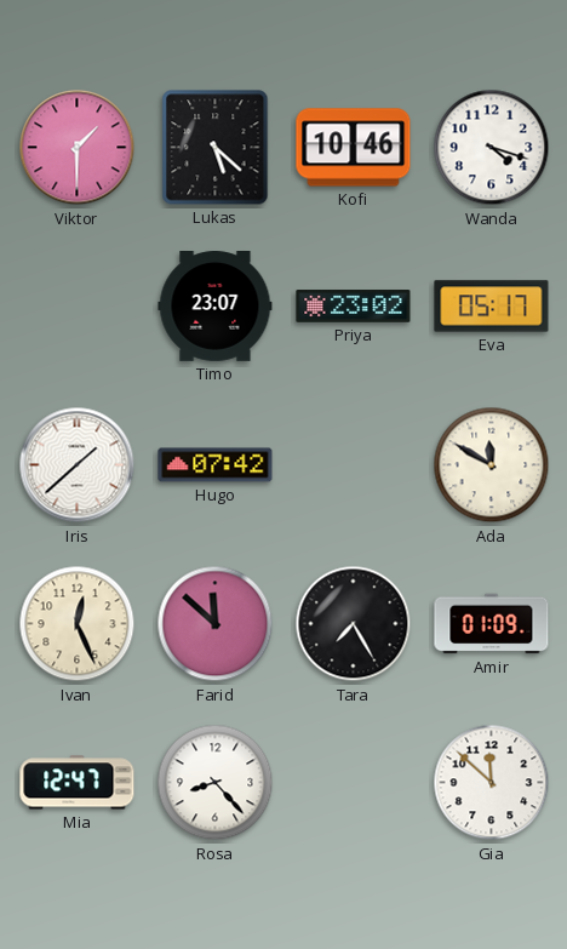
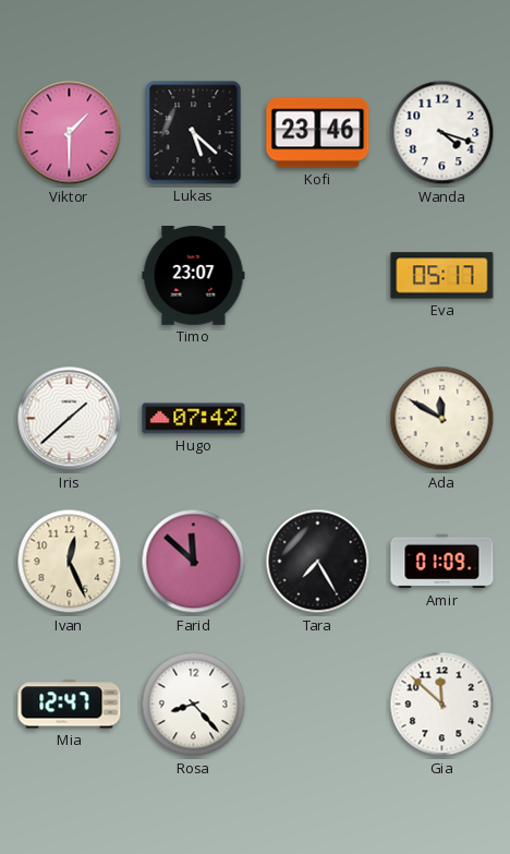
Kofi: 10:46 -> 23:46 (318, 133)
Priya: 23:02 -> none (354, 307)
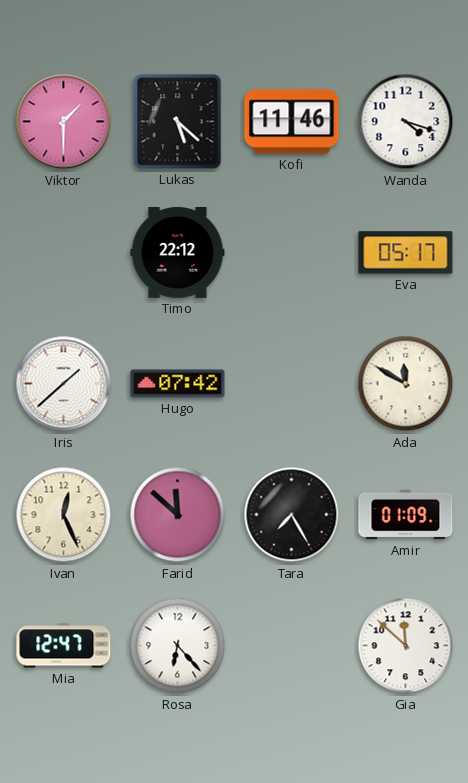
Kofi: 23:46 -> 11:46 (292, 122)
Timo: 23:07 -> 22:12 (178, 253)
Rosa: 8:23 -> 6:23 (178, 646)
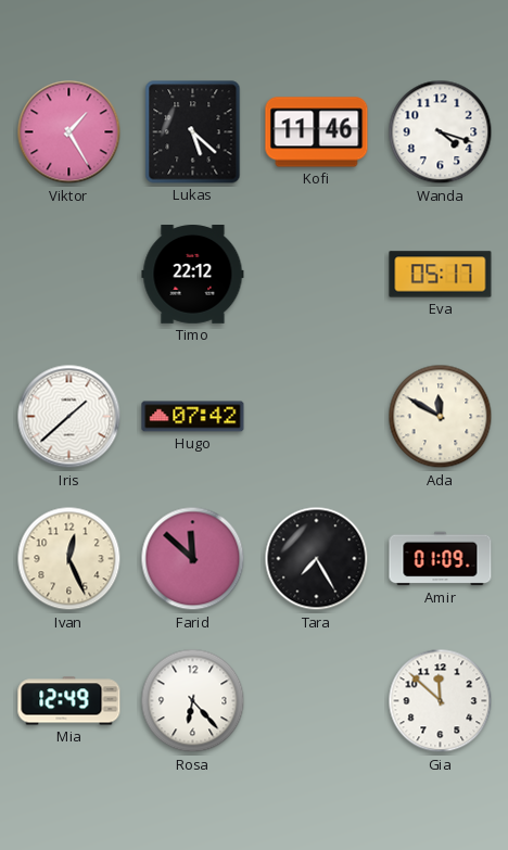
Viktor: 1:30 -> 1:25 (69, 132)
Mia: 12:47 -> 12:49 (69, 701)
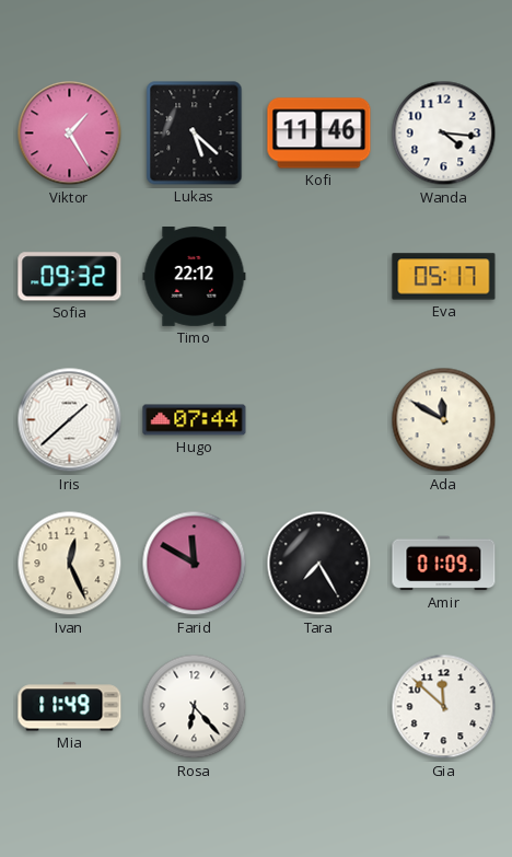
Wanda: 4:18 -> 4:16 (444, 134)
Sofia: none -> 09:32 (70, 277)
Hugo: 07:42 -> 07:44 (195, 420)
Farid: 11:52 -> 11:50 (195, 564)
Mia: 12:49 -> 11:49 (70, 707)
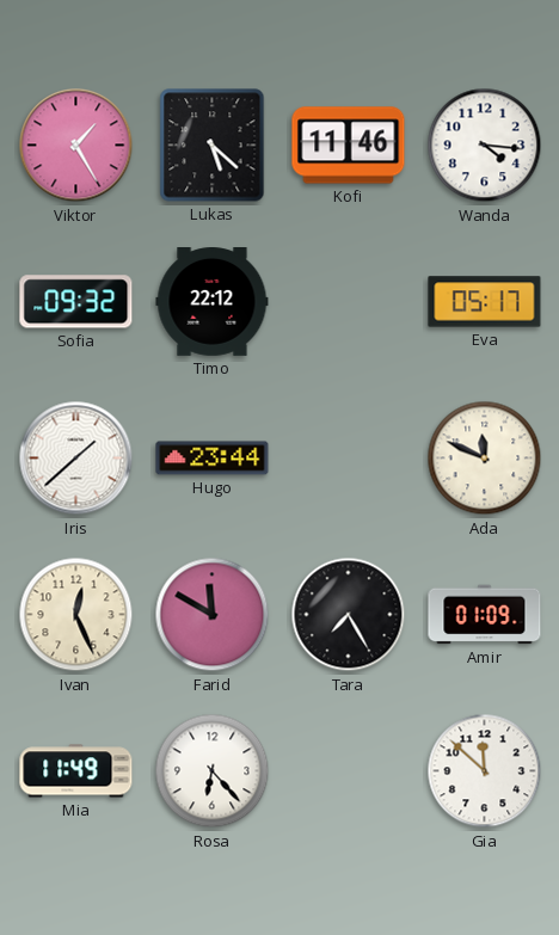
Hugo: 07:44 -> 23:44 (213, 459)
Ada: 11:50 -> 11:49 (485, 459)
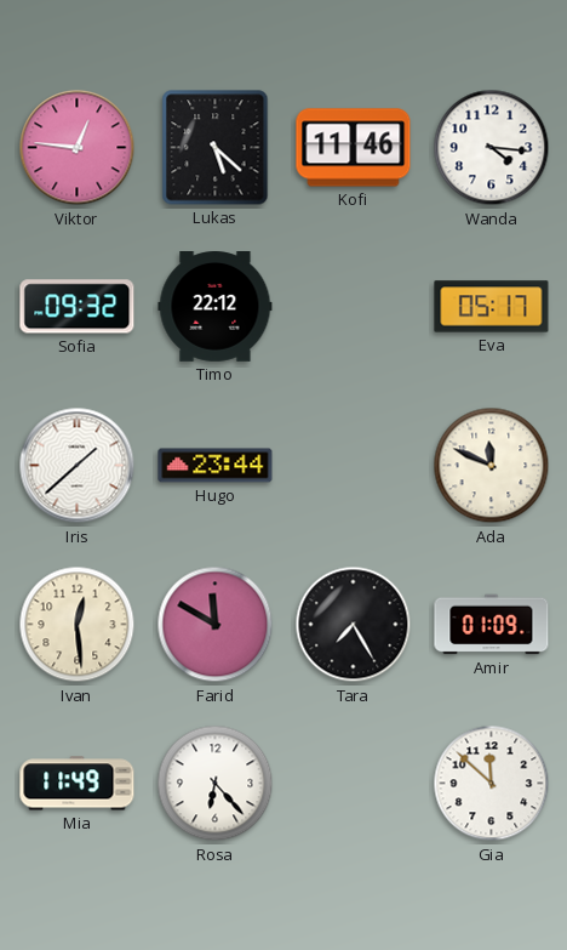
Viktor: 1:25 -> 12:46 (78, 148)
Ivan: 12:26 -> 12:29 (78, 625)
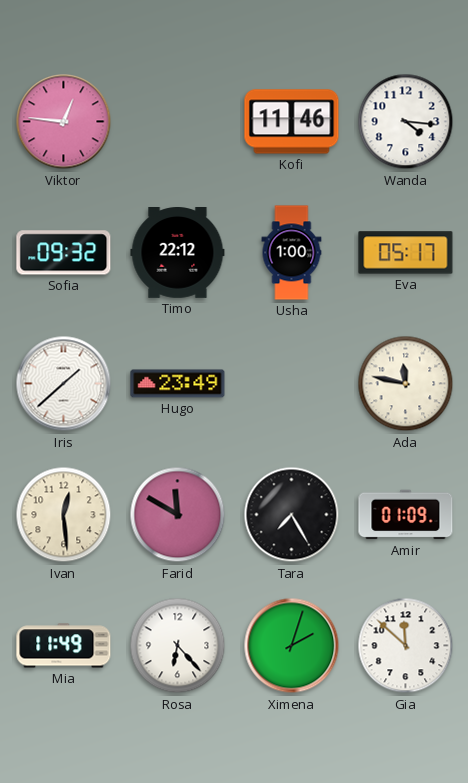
Lukas: 5:22 -> none (216, 148)
Usha: none -> 1:00 (292, 253)
Hugo: 23:44 -> 23:49 (178, 384)
Ada: 11:49 -> 11:47 (406, 384)
Ximena: none -> 2:03 (292, 646)
